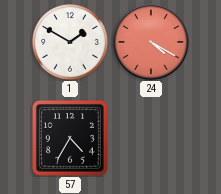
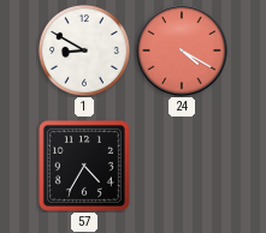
1: 1:50 -> 8:50 (84, 50)
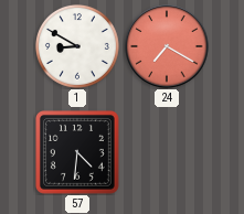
24: 4:20 -> 7:20 (167, 46)
57: 4:35 -> 4:31 (77, 152)
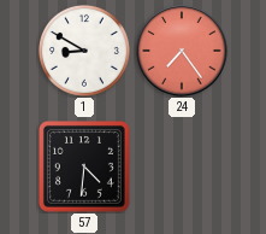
24: 7:20 -> 7:24 (182, 51)
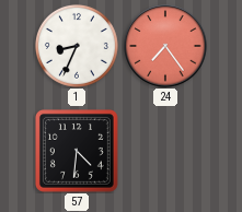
1: 8:50 -> 8:34 (77, 46)
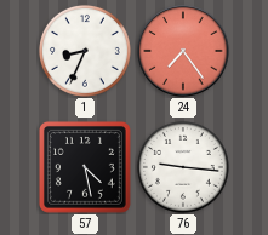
57: 4:31 -> 4:28 (85, 167)
76: none -> 9:16 (183, 167)
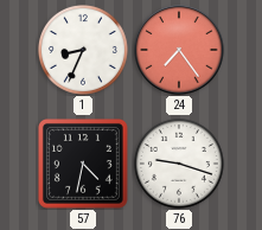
57: 4:28 -> 4:32 (83, 164)
76: 9:16 -> 9:18 (179, 164)
